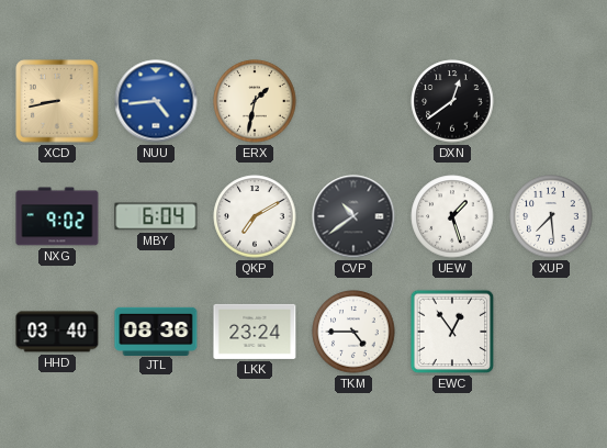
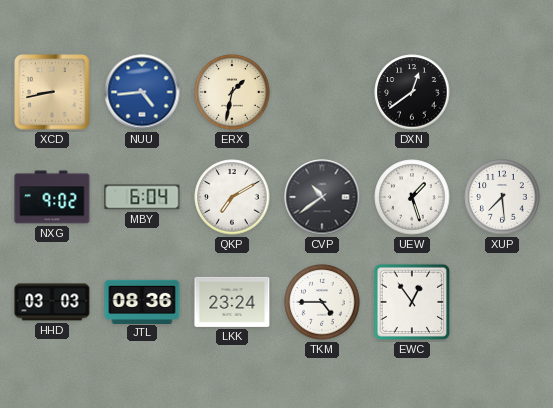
HHD: 03:40 -> 03:03 (52, 302)
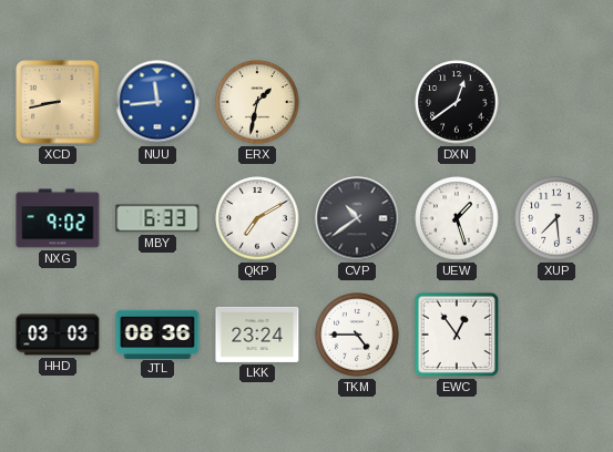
NUU: 4:44 -> 11:44 (157, 102)
MBY: 6:04 -> 6:33 (157, 218)
